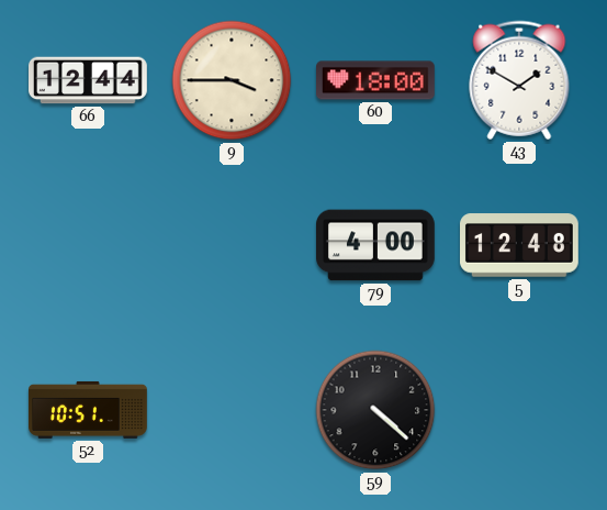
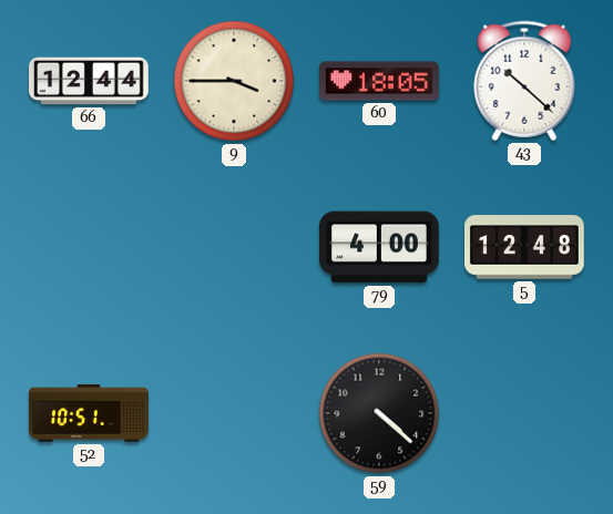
60: 18:00 -> 18:05 (380, 81)
43: 1:50 -> 10:22 (524, 81)
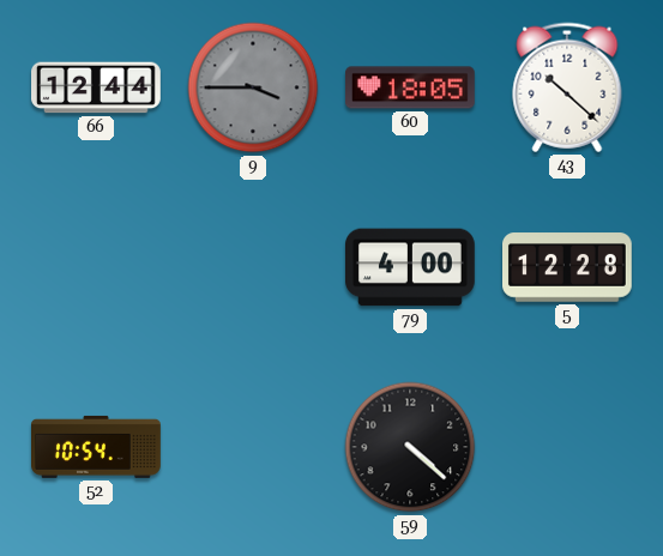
9 dial: cream -> grey (253, 87)
5: 12:48 -> 12:28 (568, 267)
52: 10:51 -> 10:54 (97, 447)
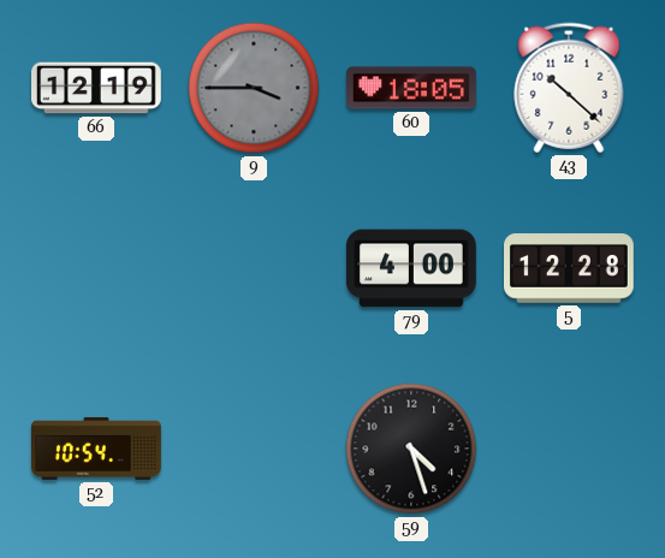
66: 12:44 -> 12:19 (97, 88)
59: 4:22 -> 4:27 (411, 449)
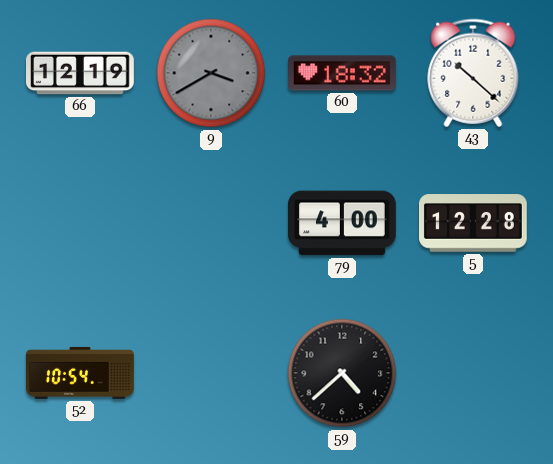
9: 3:45 -> 3:40 (211, 73)
60: 18:05 -> 18:32 (343, 73)
59: 4:27 -> 4:38 (342, 373)
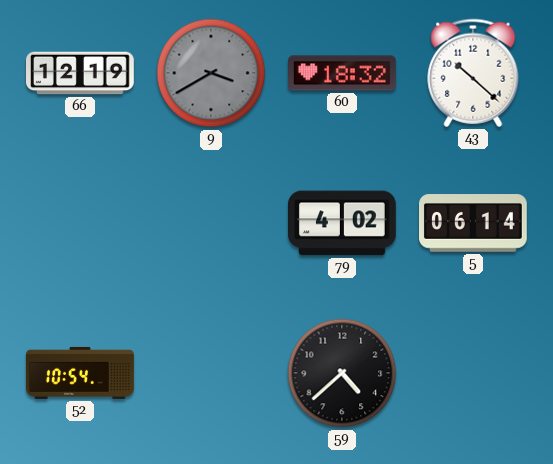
79: 4:00 -> 4:02 (343, 223)
5: 12:28 -> 06:14 (474, 223)
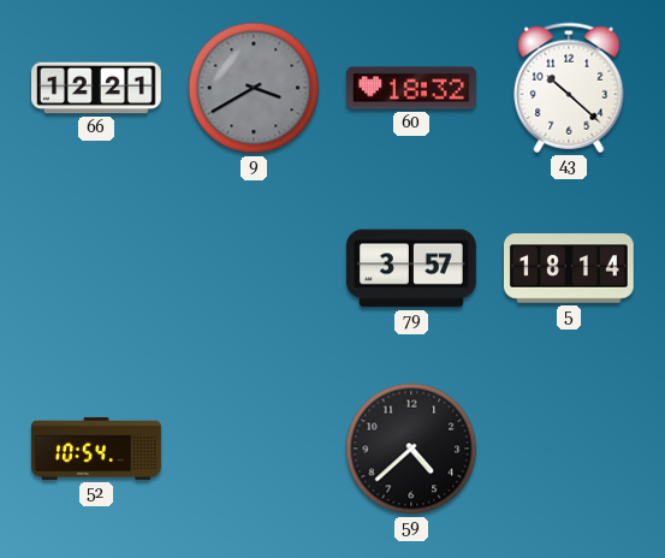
66: 12:19 -> 12:21 (97, 88)
79: 4:02 -> 3:57 (412, 268)
5: 06:14 -> 18:14 (570, 268)
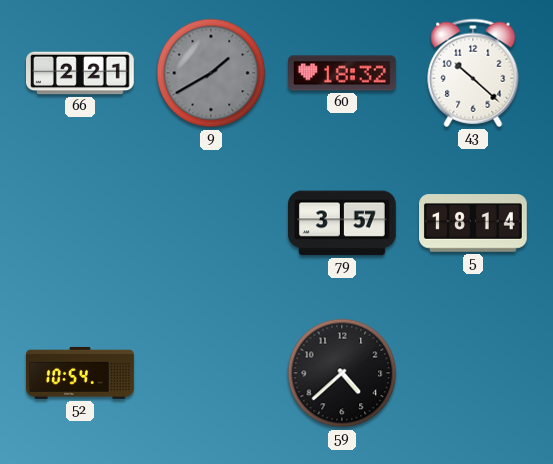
66: 12:21 -> 2:21 (81, 73)
9: 3:40 -> 1:40 (211, 73)
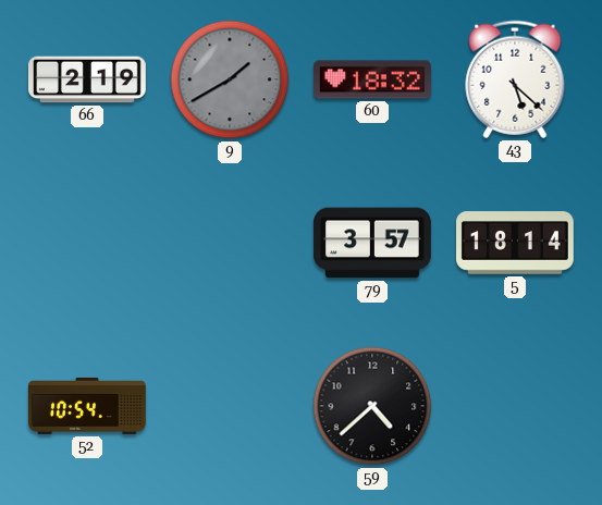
66: 2:21 -> 2:19 (88, 79)
43: 10:22 -> 5:22 (515, 79)
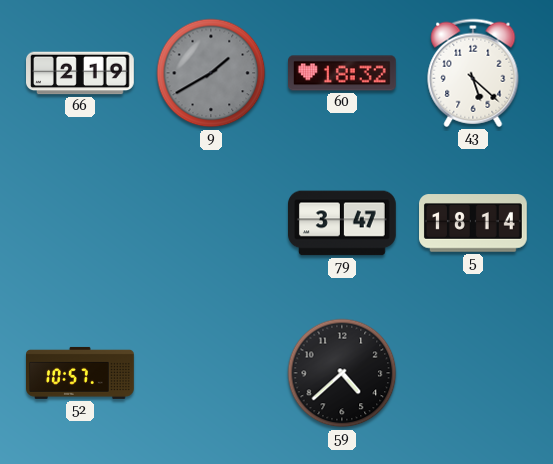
79: 3:57 -> 3:47 (343, 223)
52: 10:54 -> 10:57 (81, 373)
